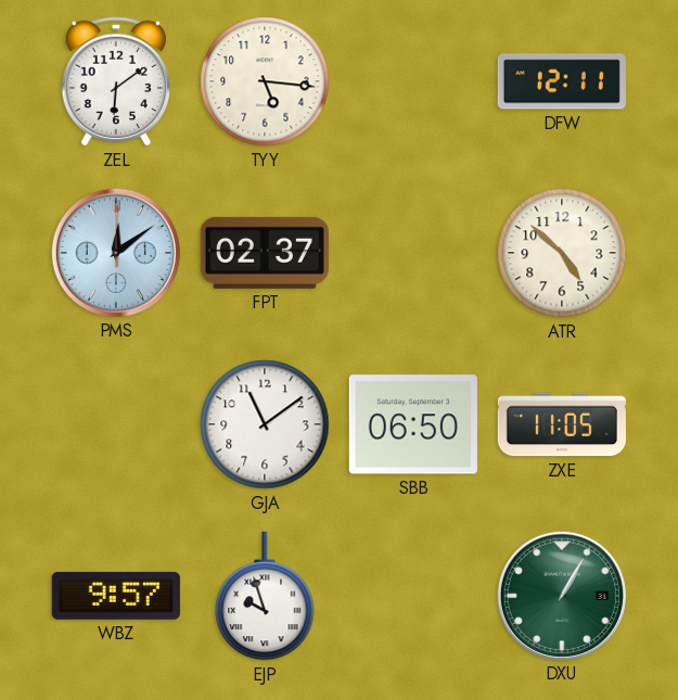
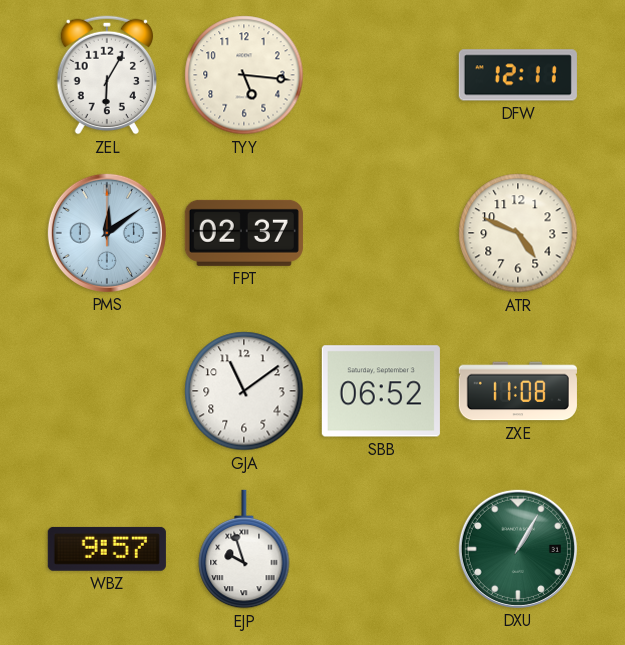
ZEL: 6:09 -> 6:05 (106, 75)
ATR: 4:52 -> 4:49 (518, 233)
SBB: 06:50 -> 06:52 (381, 391)
ZXE: 11:05 -> 11:08 (518, 391)
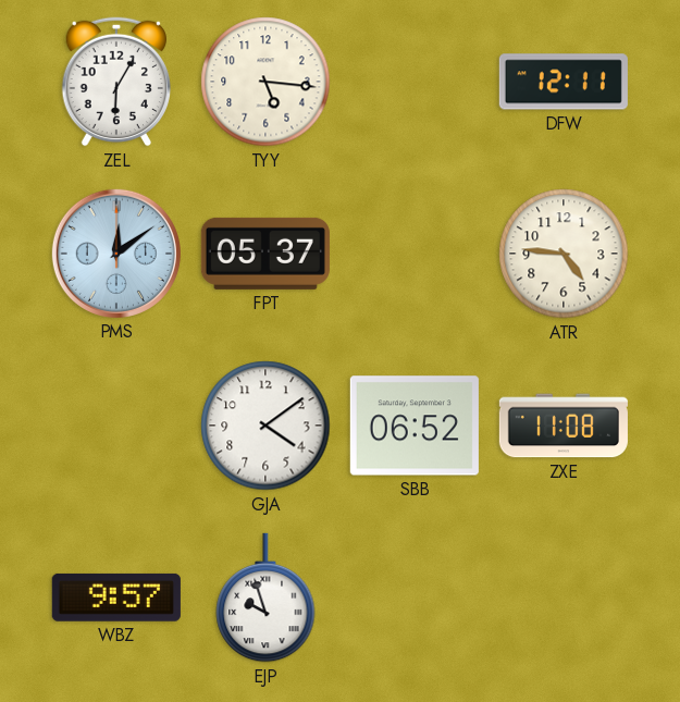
FPT: 02:37 -> 05:37 (265, 254)
ATR: 4:49 -> 4:46 (564, 254)
GJA: 11:09 -> 4:09 (265, 426)
DXU: 1:05 -> none (518, 549)
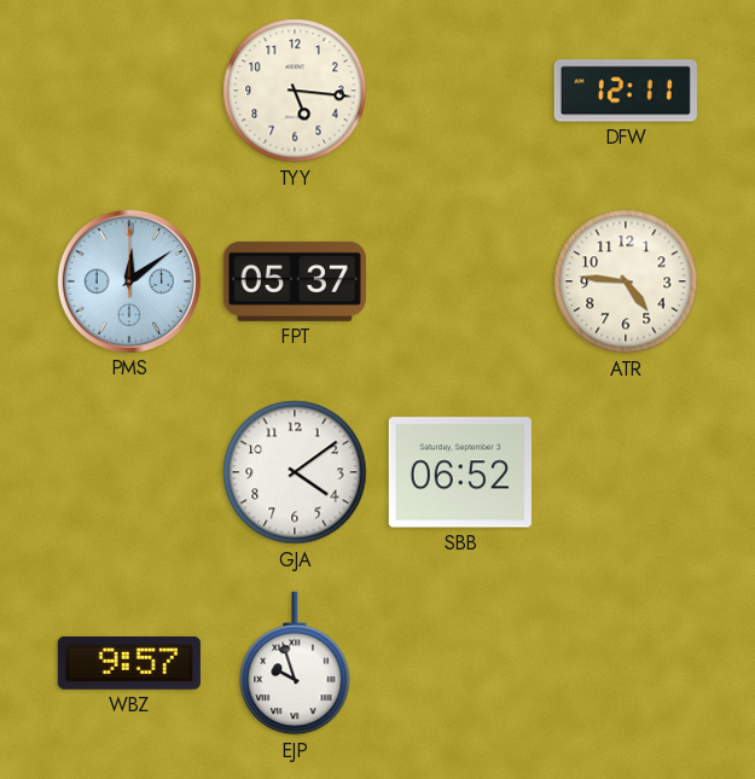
ZEL: 6:05 -> none (115, 82)
ZXE: 11:08 -> none (564, 426)
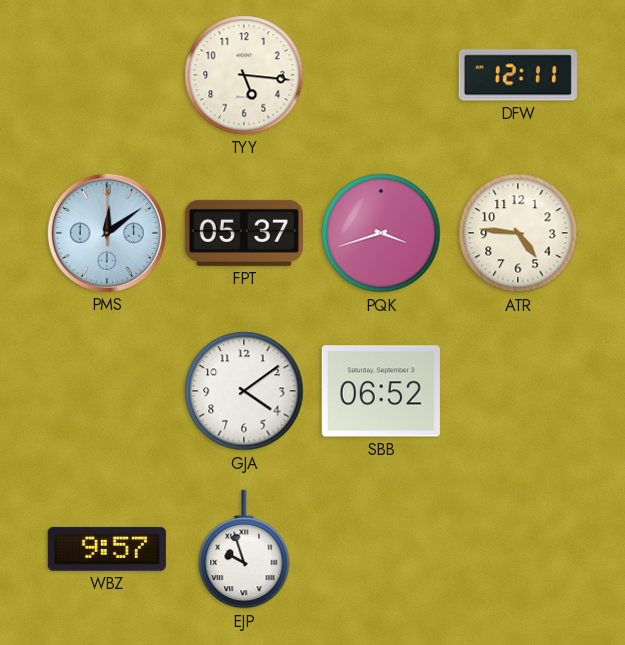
PQK: none -> 3:42 (381, 233)
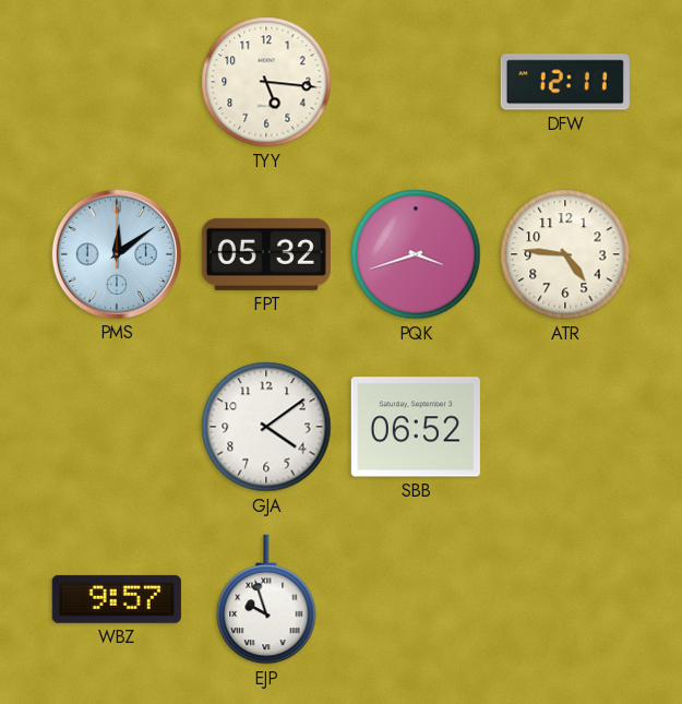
FPT: 05:37 -> 05:32 (266, 254)
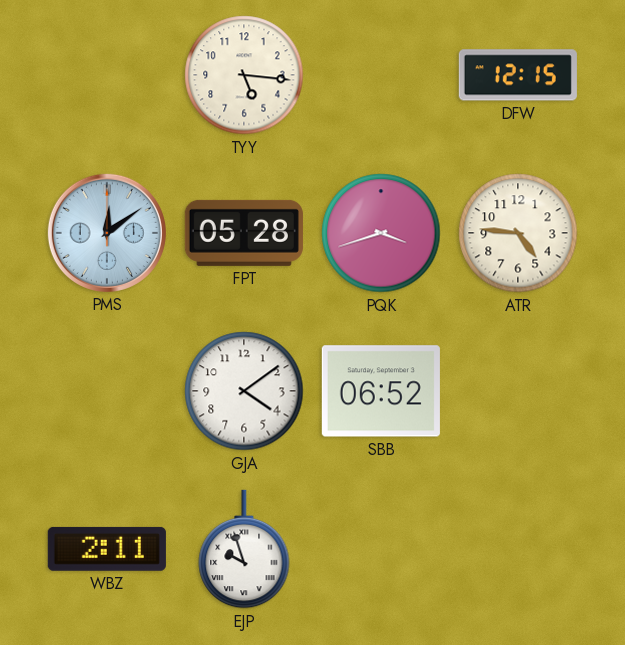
DFW: 12:11 -> 12:15 (518, 75)
FPT: 05:32 -> 05:28 (244, 233)
WBZ: 9:57 -> 2:11 (107, 549)
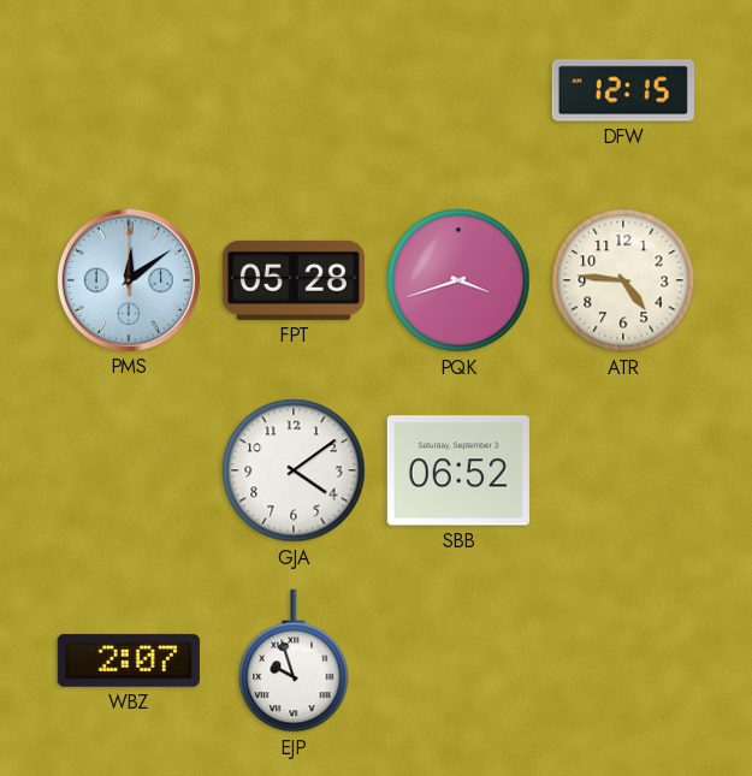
TYY: 5:16 -> none (244, 75)
WBZ: 2:11 -> 2:07 (129, 661)
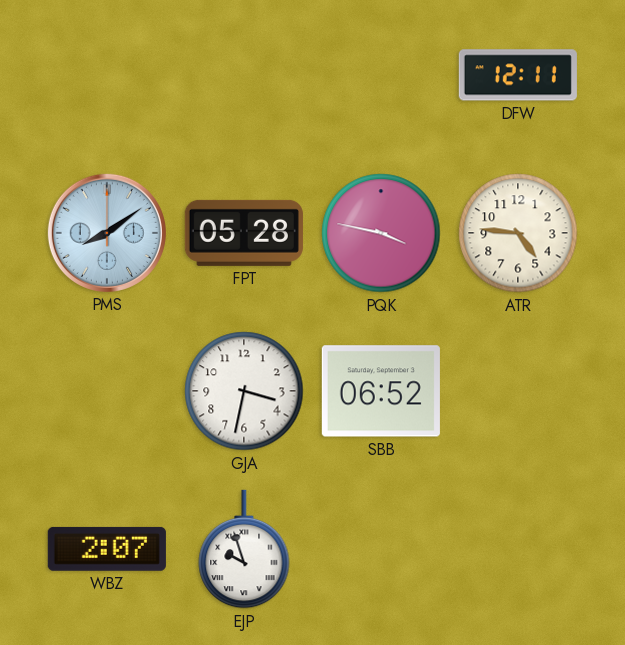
DFW: 12:15 -> 12:11 (518, 75)
PMS: 12:09 -> 8:09 (107, 233)
PQK: 3:42 -> 3:47 (381, 233)
GJA: 4:09 -> 3:32 (244, 391)
